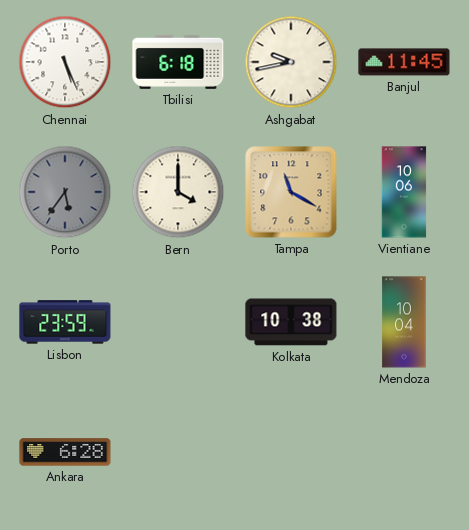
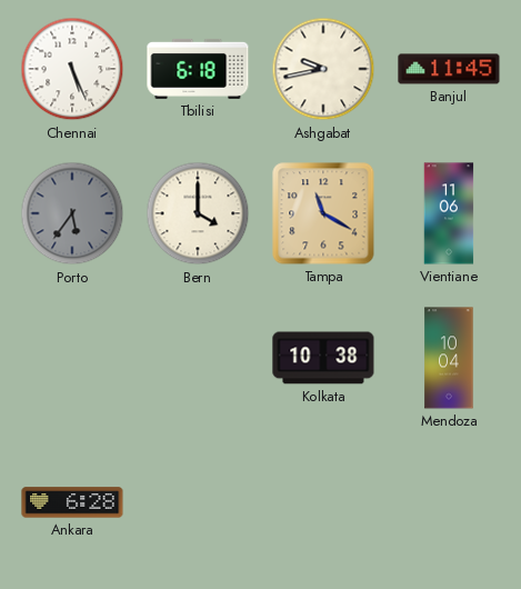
Vientiane: 10:06 -> 11:06 (449, 213)
Lisbon: 23:59 -> none (65, 322)
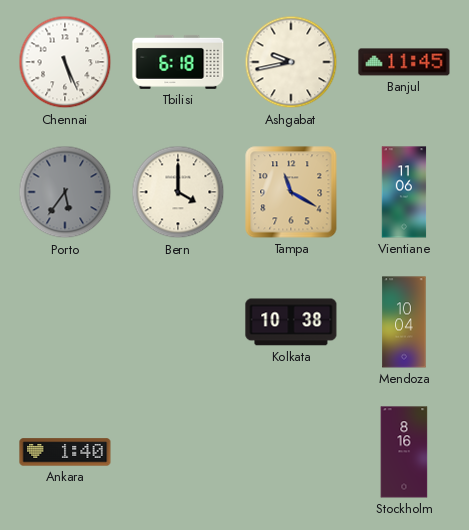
Ankara: 6:28 -> 1:40 (65, 452)
Stockholm: none -> 8:16 (404, 452)
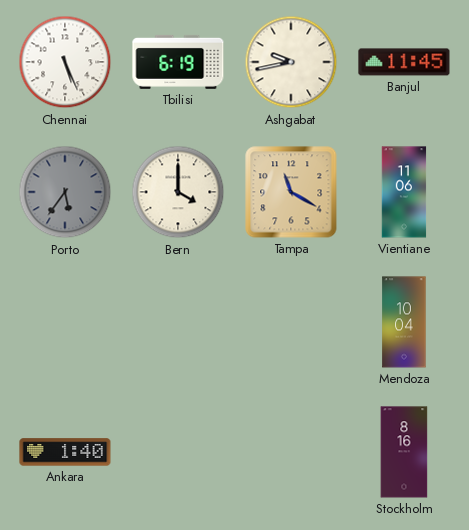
Tbilisi: 6:18 -> 6:19 (178, 62)
Kolkata: 10:38 -> none (291, 322)
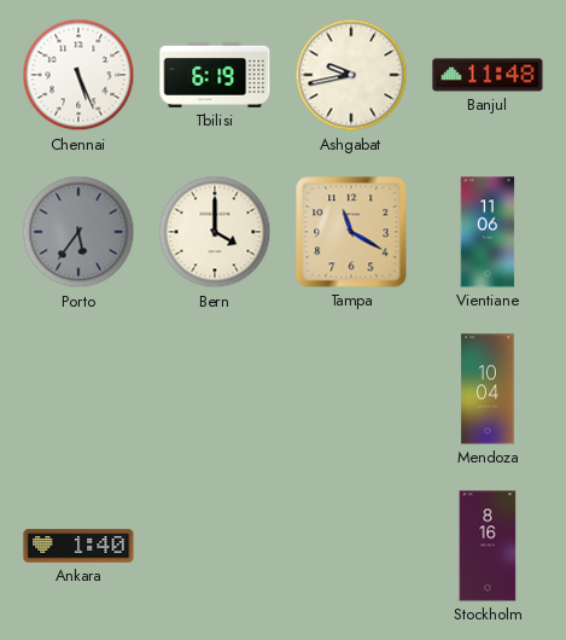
Banjul: 11:45 -> 11:48 (488, 75)
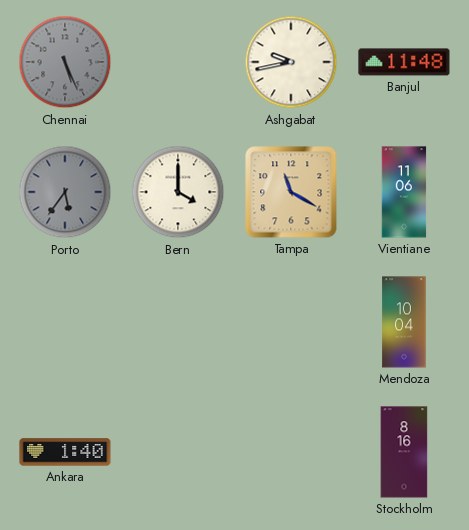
Chennai dial: white -> grey (65, 62)
Tbilisi: 6:19 -> none (215, 75)
